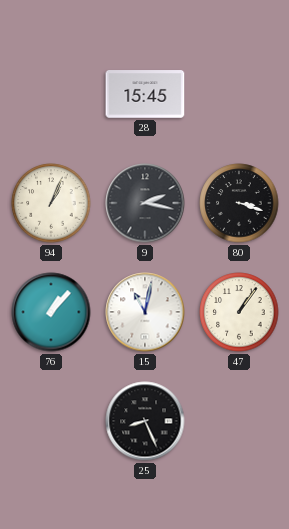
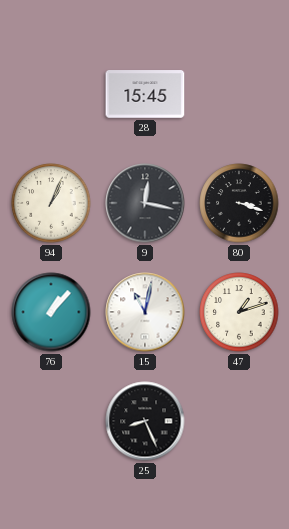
9: 2:17 -> 12:17 (145, 203)
47: 1:06 -> 1:12 (239, 312)
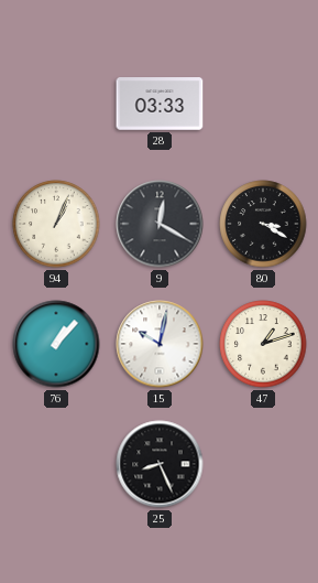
28: 15:45 -> 03:33 (160, 104)
9: 12:17 -> 12:20 (160, 224)
80: 3:18 -> 3:20 (263, 224)
15: 11:02 -> 10:02 (160, 344)
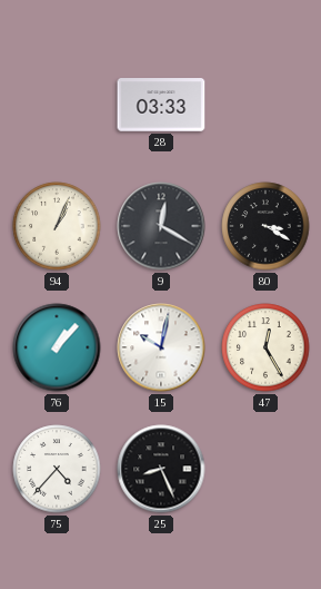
47: 1:12 -> 12:25 (265, 347)
75: none -> 4:37 (57, 469)
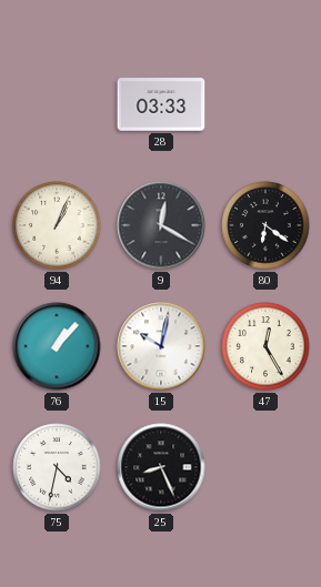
80: 3:20 -> 6:21 (265, 225)
75: 4:37 -> 4:32 (57, 467)
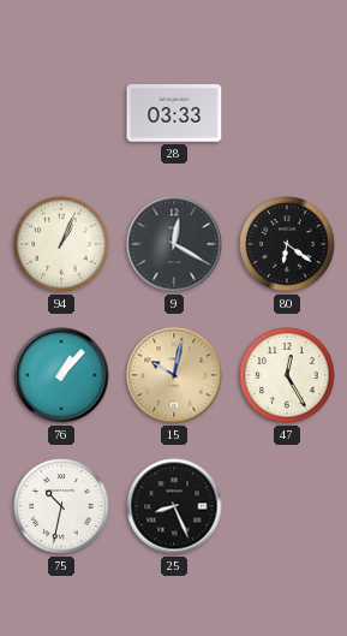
15 dial: white -> champagne (174, 375)
75: 4:32 -> 10:32 (61, 506)
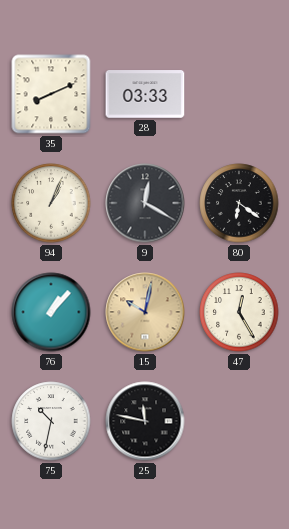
35: none -> 8:11 (51, 94)
25: 8:26 -> 11:47 (145, 421)
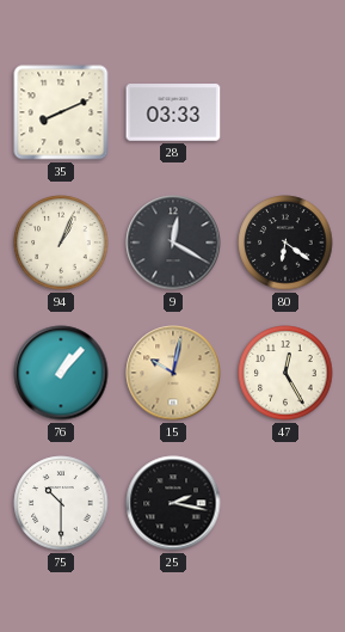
75: 10:32 -> 10:30 (61, 503)
25: 11:47 -> 2:17 (173, 503)
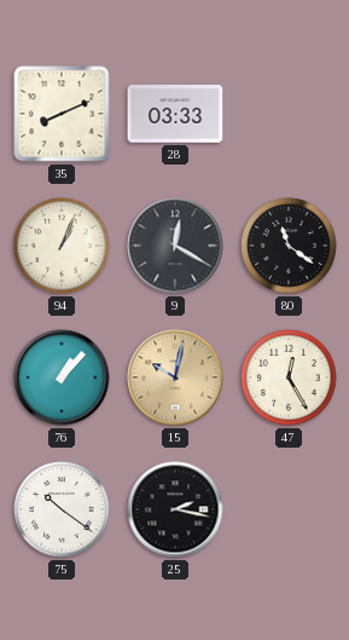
80: 6:21 -> 11:21 (289, 246)
75: 10:30 -> 10:21 (62, 509)
